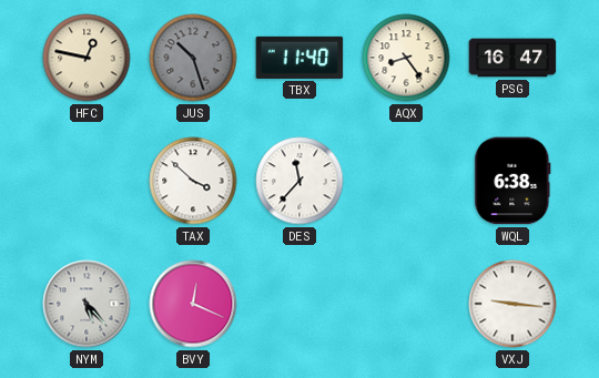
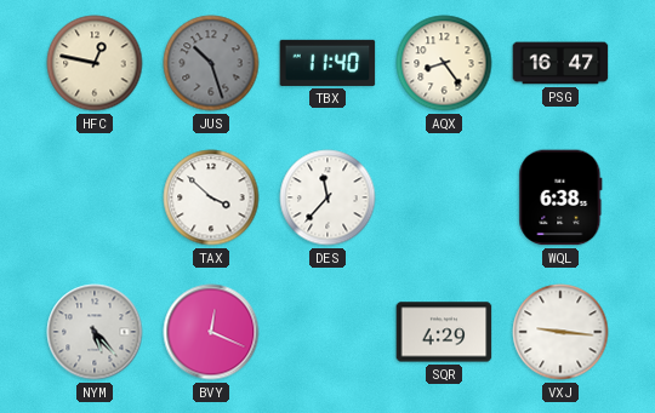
SQR: none -> 4:29 (444, 332)
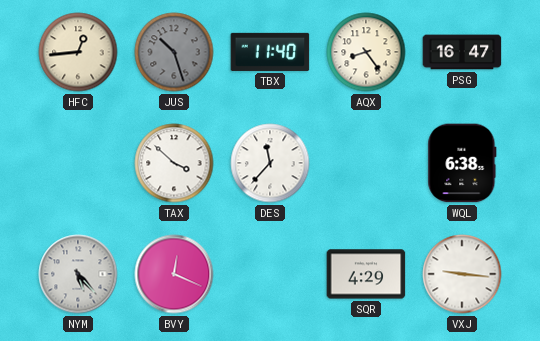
HFC: 12:47 -> 12:44 (78, 52)
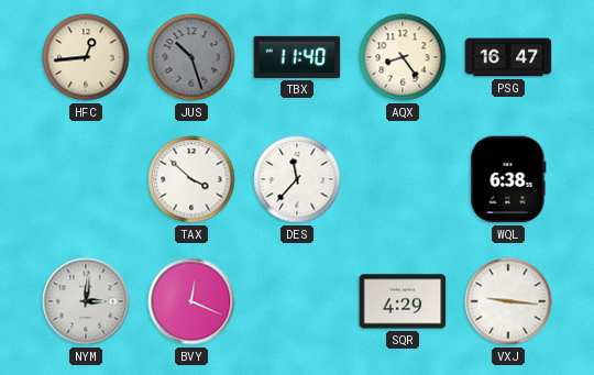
NYM: 5:23 -> 3:01 (86, 301)
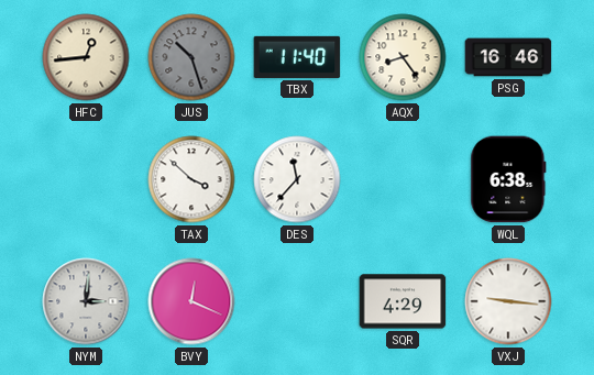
PSG: 16:47 -> 16:46 (508, 57)
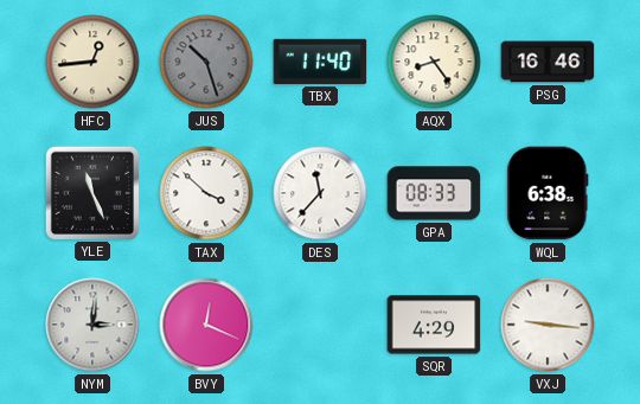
YLE: none -> 11:26 (91, 192)
GPA: none -> 08:33 (434, 193)
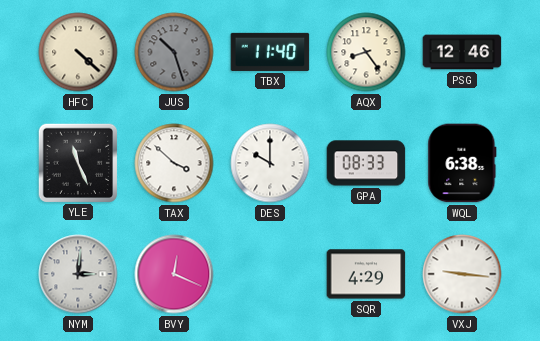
HFC: 12:44 -> 4:22 (78, 52)
PSG: 16:46 -> 12:46 (462, 52)
DES: 11:37 -> 10:00 (270, 163)
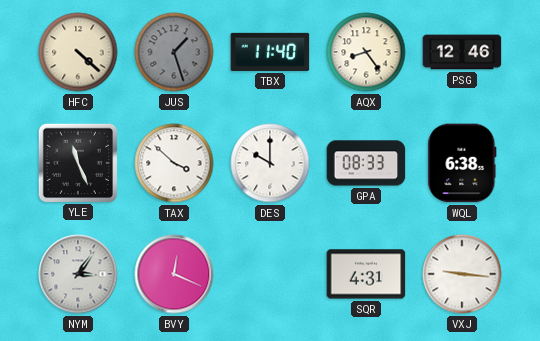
JUS: 10:27 -> 1:27 (174, 52)
NYM: 3:01 -> 3:06 (78, 274)
SQR: 4:29 -> 4:31 (366, 274)
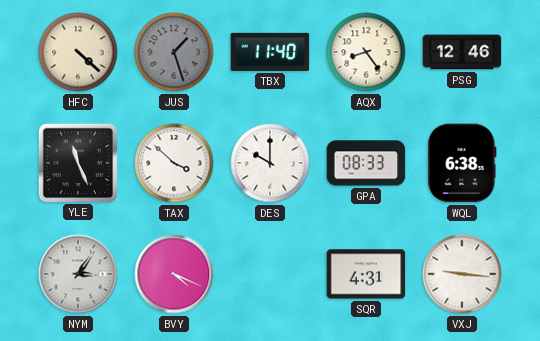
BVY: 12:19 -> 4:19 (174, 274)
